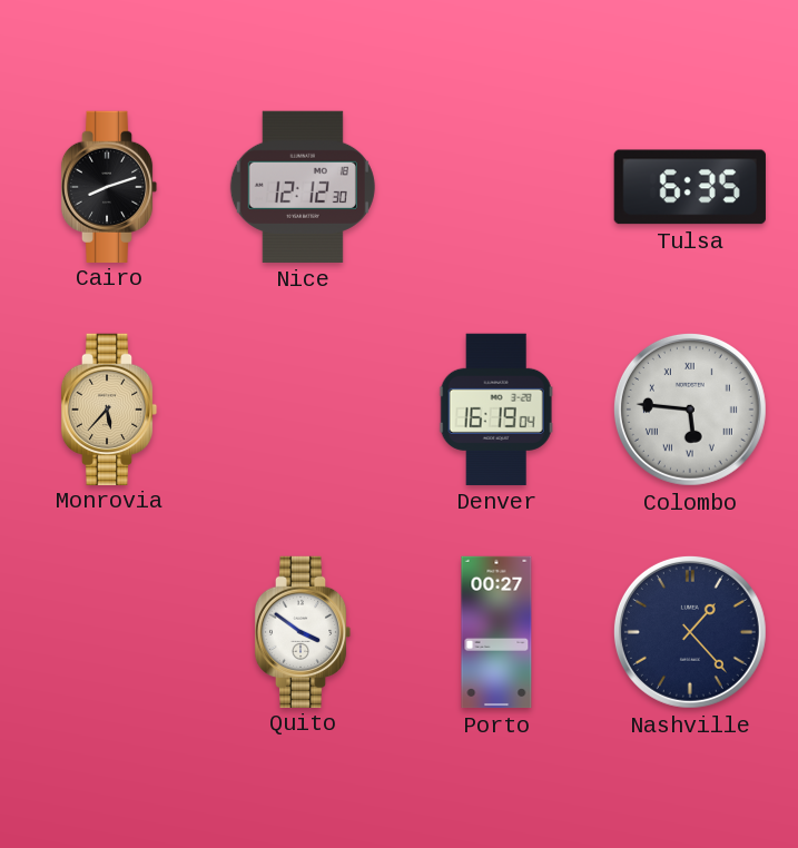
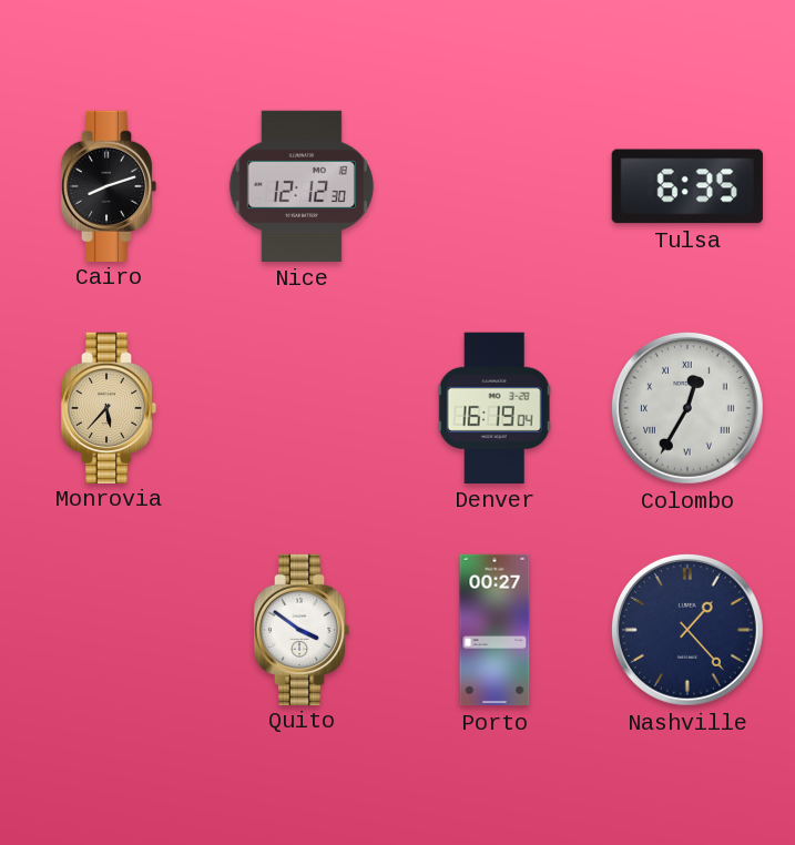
Colombo: 5:46 -> 12:35 (687, 408)
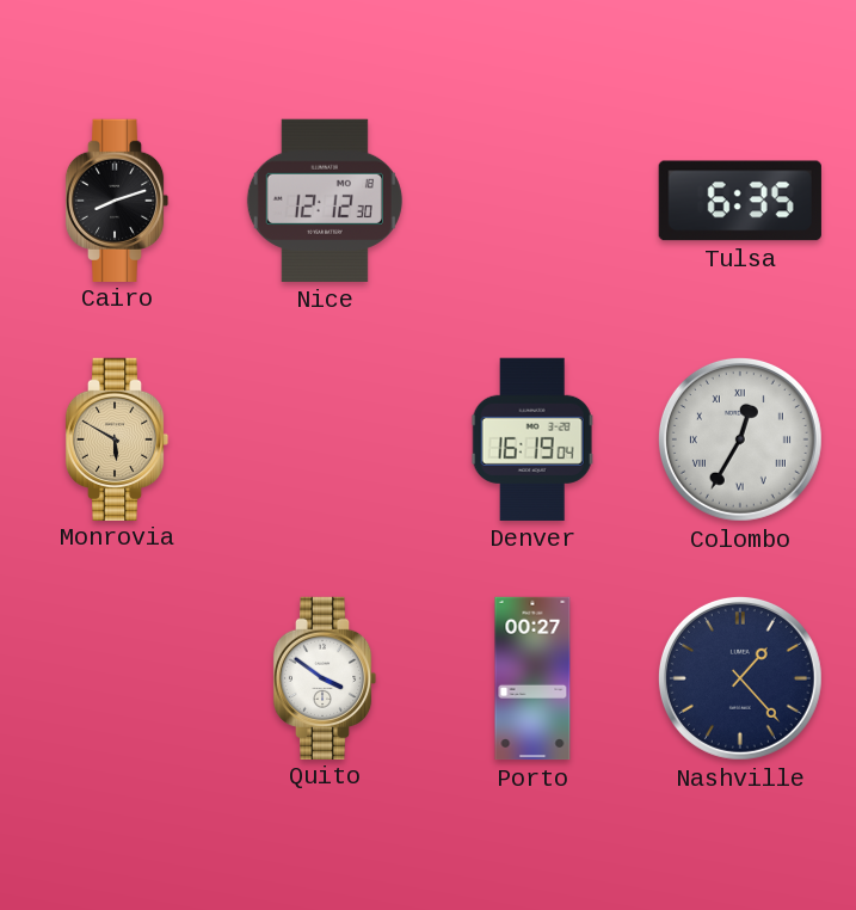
Monrovia: 5:37 -> 5:50 (117, 438)
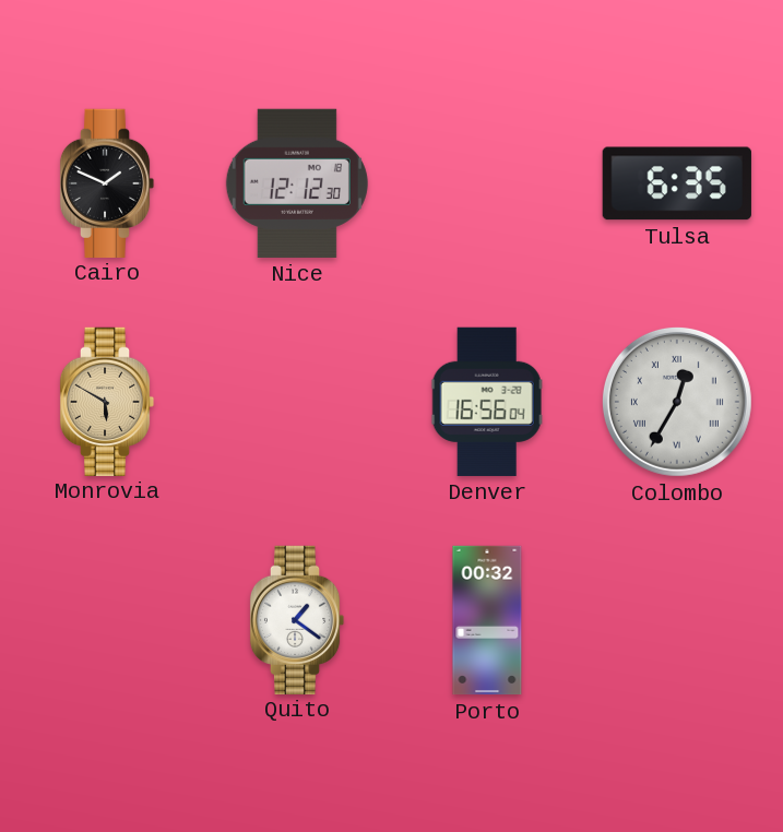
Cairo: 8:12 -> 1:49 (107, 182)
Denver: 16:19 -> 16:56 (487, 402)
Quito: 3:51 -> 1:21 (297, 619)
Porto: 00:27 -> 00:32 (487, 620)
Nashville: 1:23 -> none (740, 678)
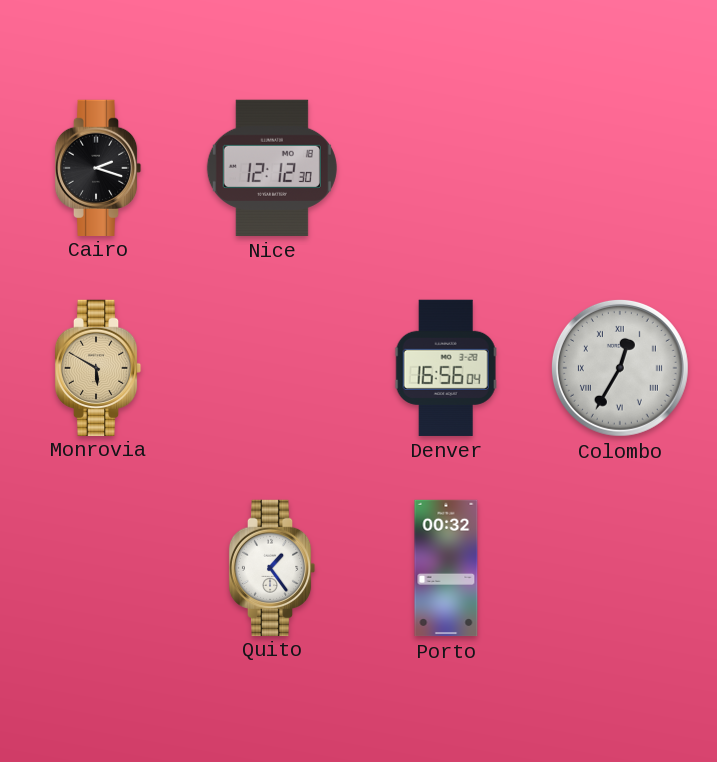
Cairo: 1:49 -> 2:18 (98, 167)
Tulsa: 6:35 -> none (677, 183)
Quito: 1:21 -> 1:24 (272, 567)
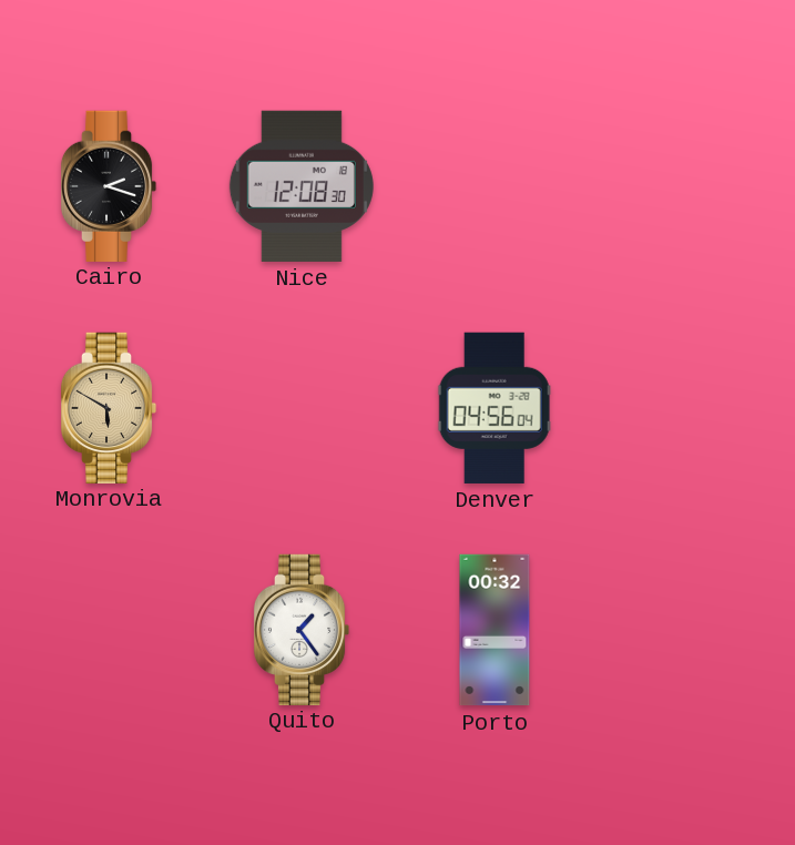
Nice: 12:12 -> 12:08 (302, 186)
Denver: 16:56 -> 04:56 (495, 408)
Colombo: 12:35 -> none (620, 368)
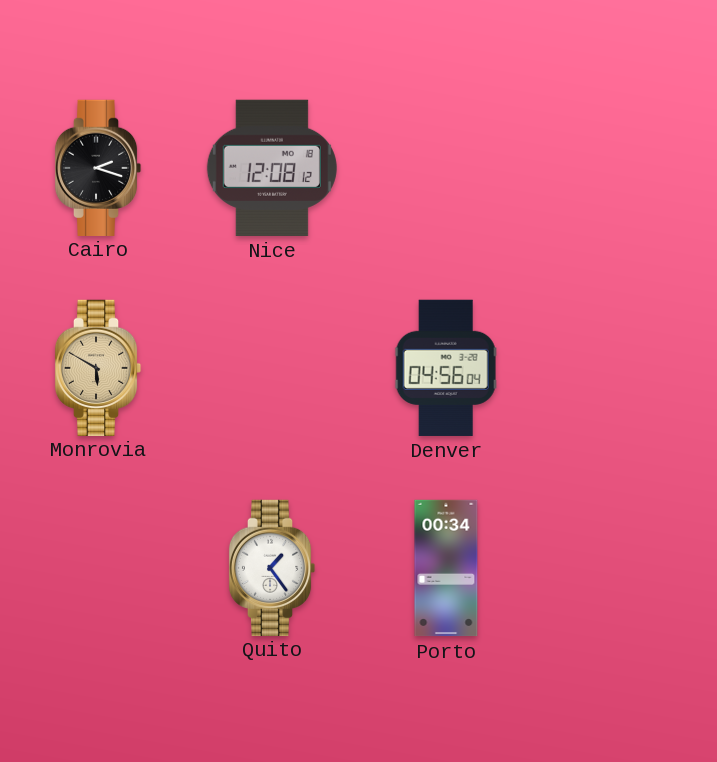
Nice: 12:08:30 -> 12:08:12 (272, 168)
Porto: 00:32 -> 00:34 (446, 568)
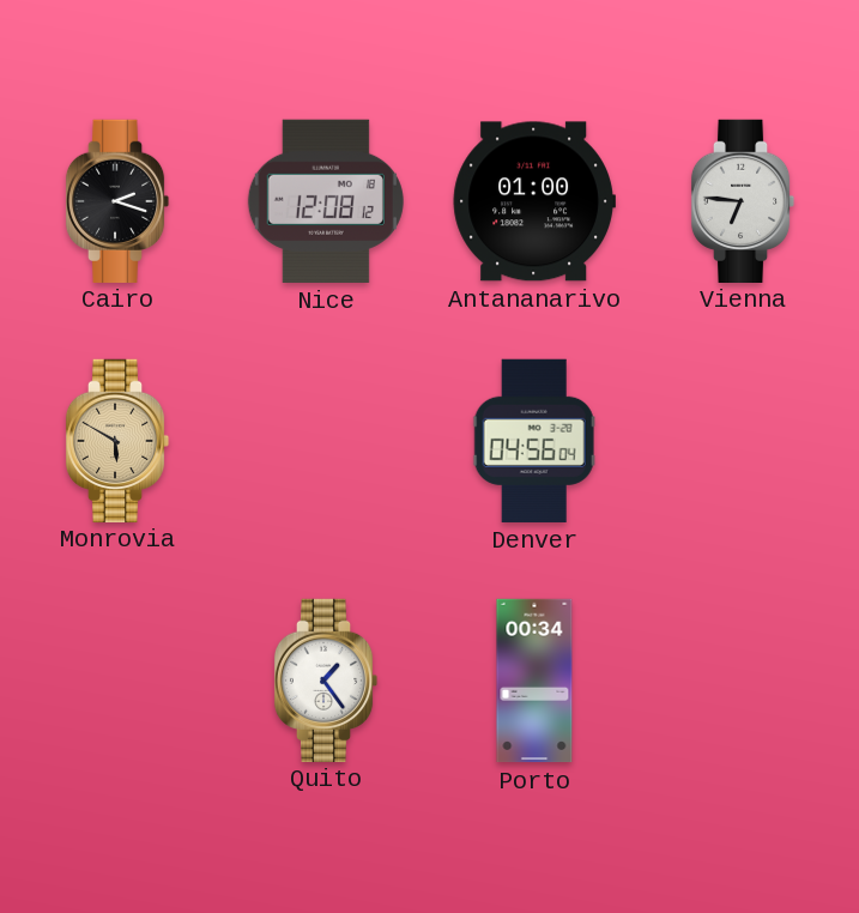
Antananarivo: none -> 01:00 (534, 201)
Vienna: none -> 6:46 (743, 200)
